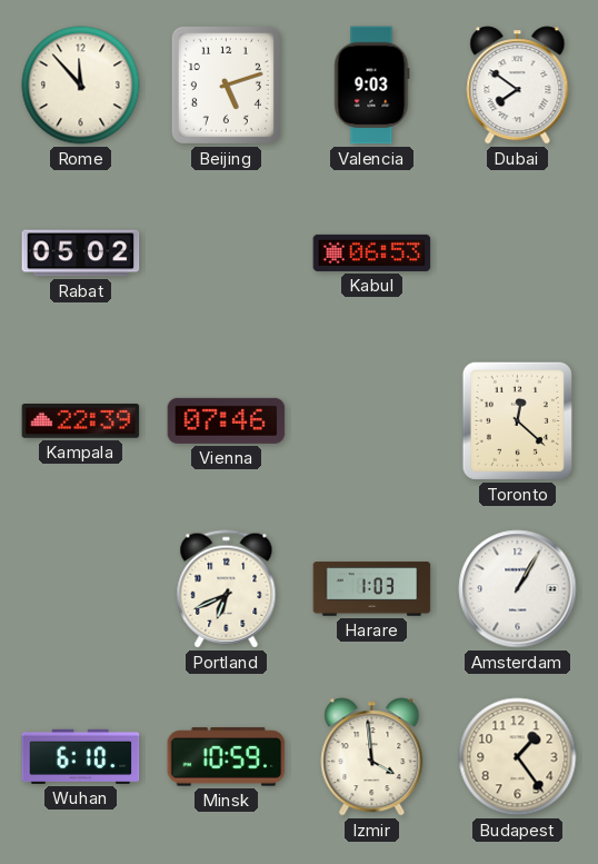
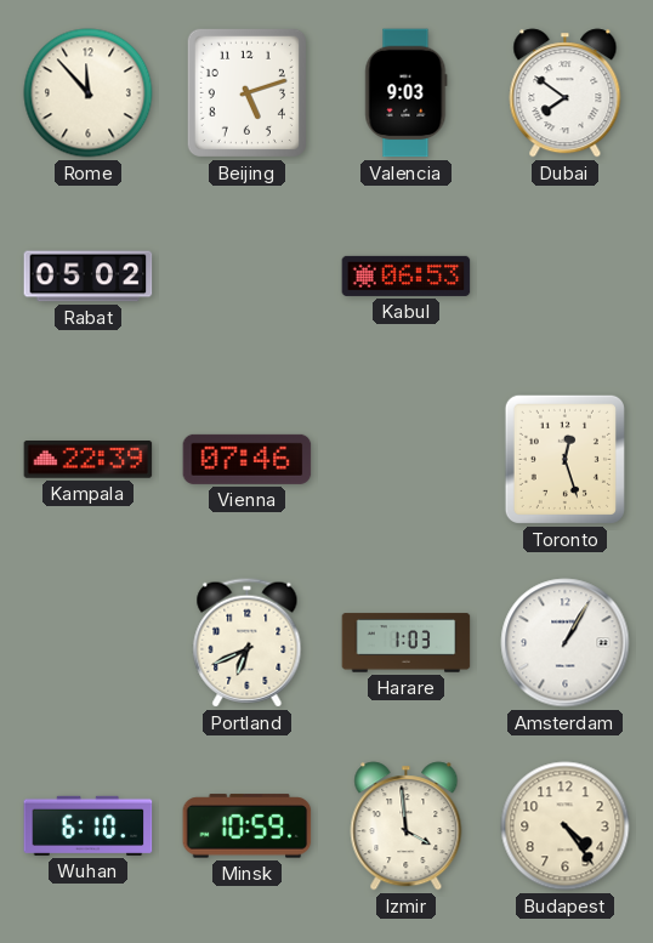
Toronto: 12:22 -> 12:27 (564, 459)
Budapest: 1:24 -> 4:24 (566, 826)
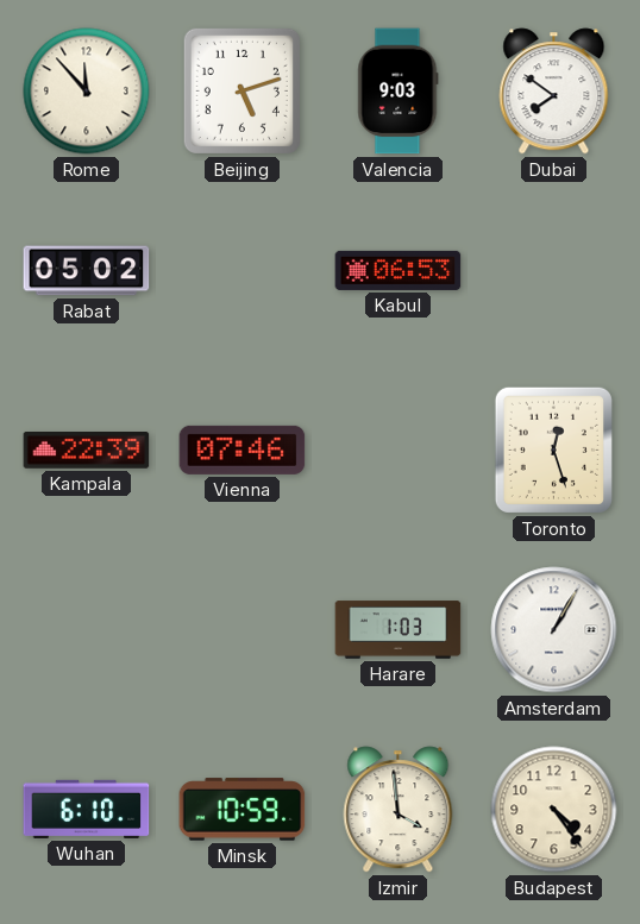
Portland: 6:41 -> none (248, 643)
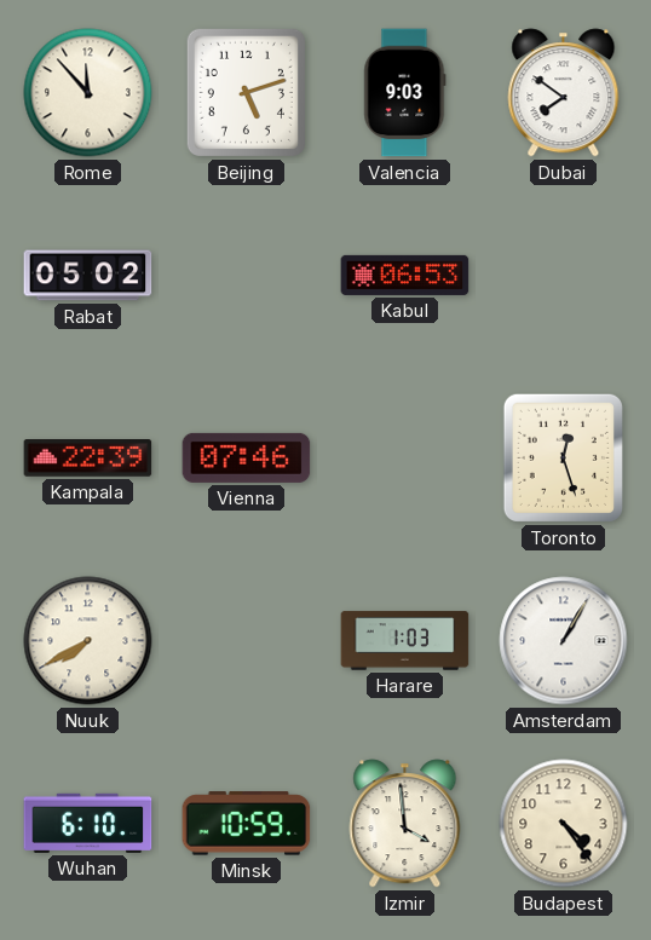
Nuuk: none -> 7:40 (88, 641)
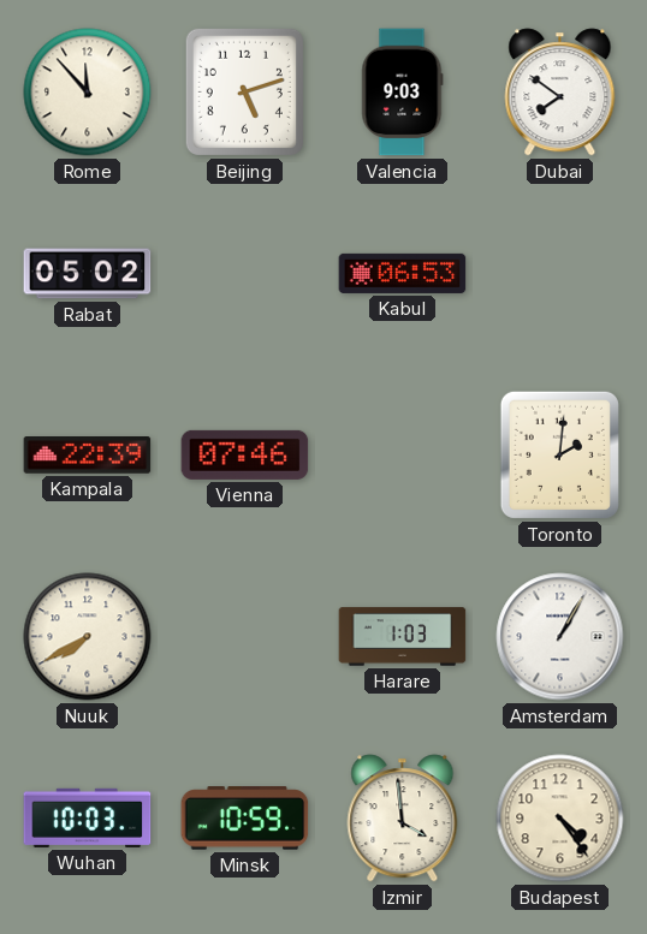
Toronto: 12:27 -> 2:01 (559, 454)
Wuhan: 6:10 -> 10:03 (88, 817)
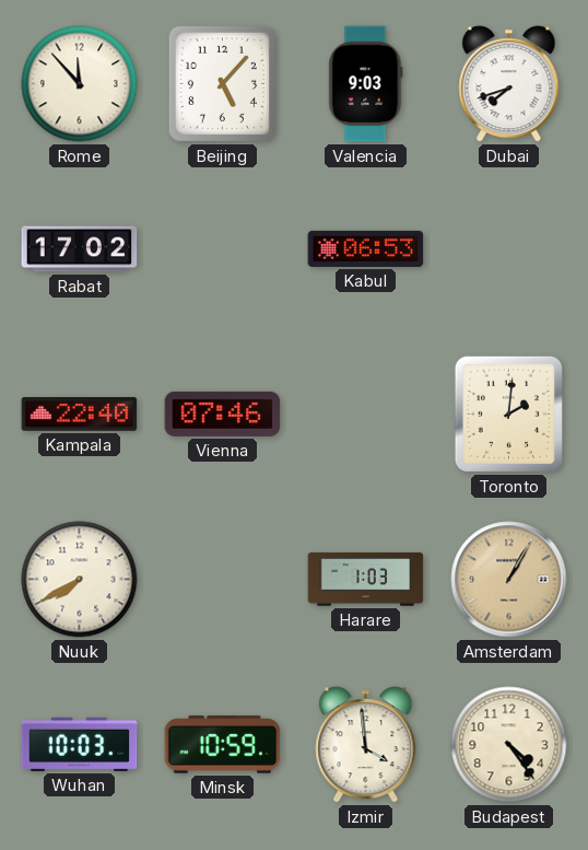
Beijing: 5:12 -> 5:07 (222, 83)
Dubai: 7:51 -> 7:42 (509, 84)
Rabat: 05:02 -> 17:02 (80, 249)
Kampala: 22:39 -> 22:40 (80, 415)
Amsterdam dial: white -> champagne (509, 580)
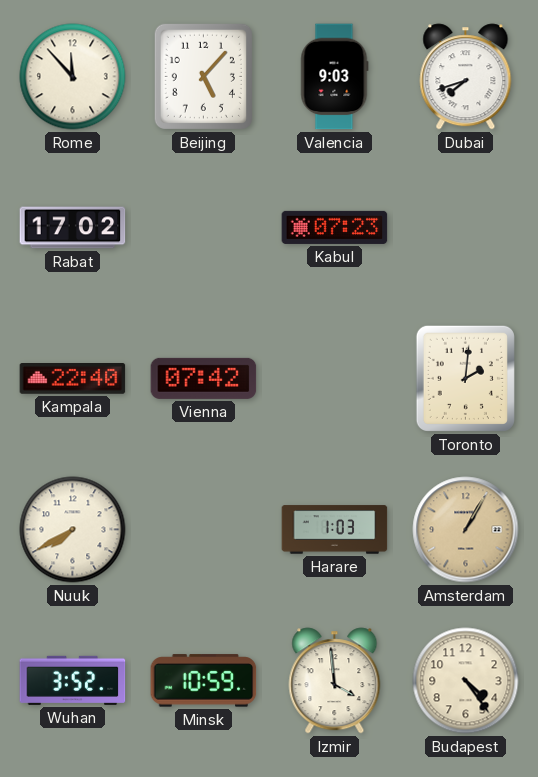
Kabul: 06:53 -> 07:23 (335, 227)
Vienna: 07:46 -> 07:42 (204, 378)
Wuhan: 10:03 -> 3:52 (73, 680)
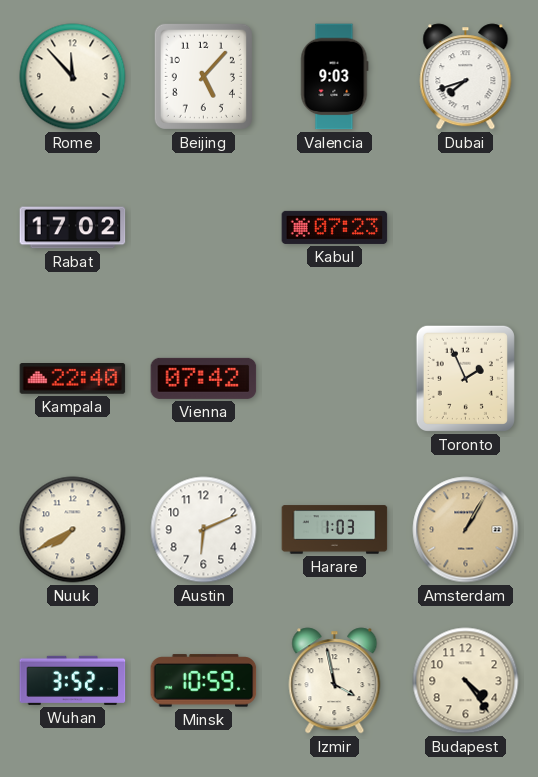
Toronto: 2:01 -> 1:56 (465, 378)
Austin: none -> 6:11 (204, 530)
Izmir: 3:59 -> 3:58 (335, 681)
